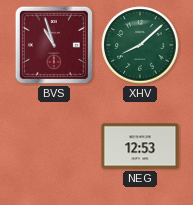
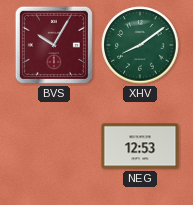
BVS: 10:57 -> 10:05 (54, 45)
XHV: 8:08 -> 8:09 (140, 45)
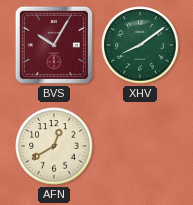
AFN: none -> 12:40 (54, 146)
NEG: 12:53 -> none (140, 146)
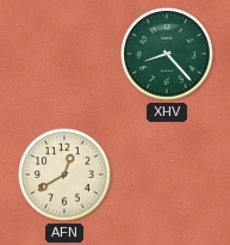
BVS: 10:05 -> none (54, 45)
XHV: 8:09 -> 8:23 (167, 54)
